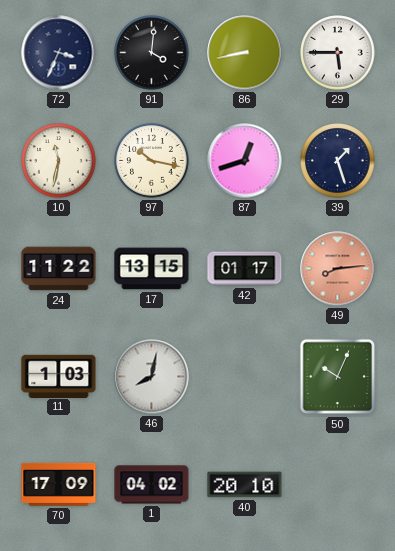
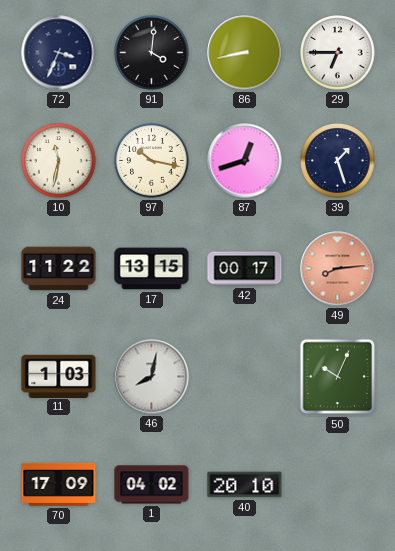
29: 5:45 -> 6:45 (338, 53)
42: 01:17 -> 00:17 (245, 269)
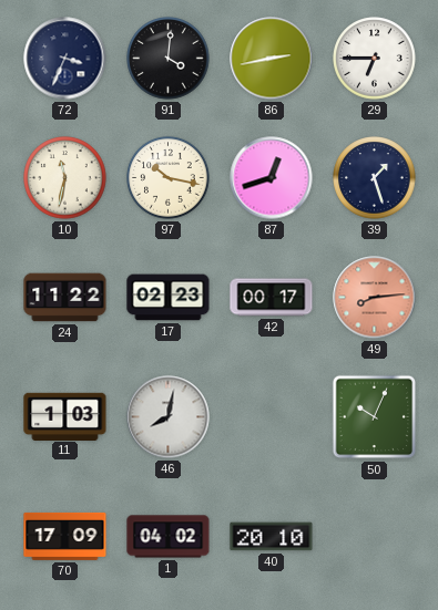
86: 8:43 -> 2:43 (272, 59)
17: 13:15 -> 02:23 (169, 298)
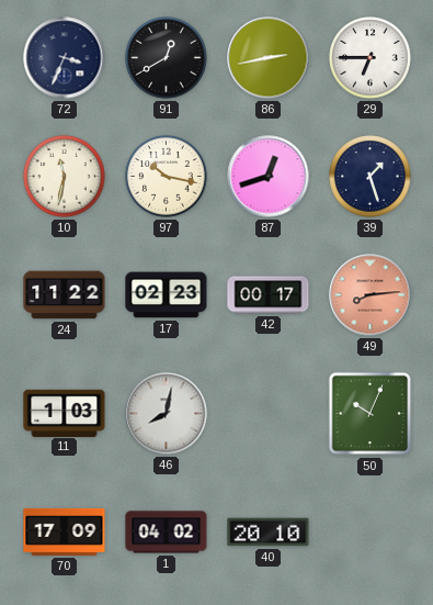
91: 4:01 -> 12:40 (167, 58)
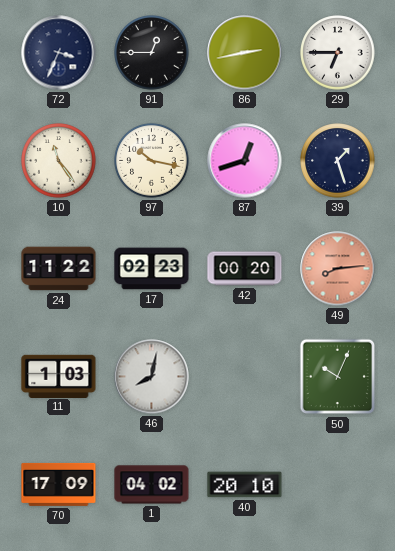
91: 12:40 -> 12:45 (152, 53)
10: 11:32 -> 11:24 (59, 161)
42: 00:17 -> 00:20 (245, 269)
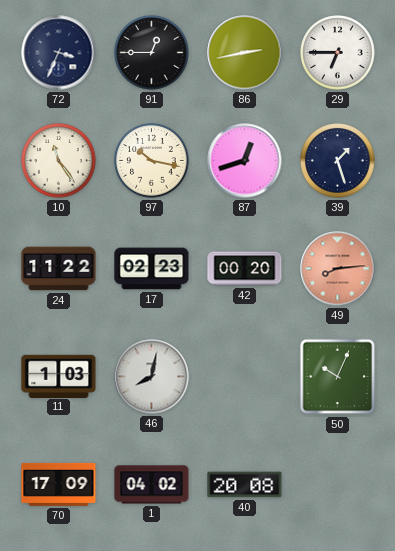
40: 20:10 -> 20:08 (245, 485)
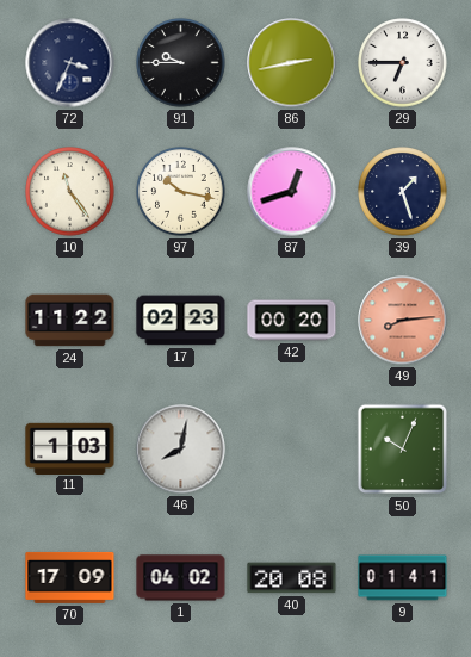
91: 12:45 -> 9:45 (181, 63)
9: none -> 01:41 (403, 578)
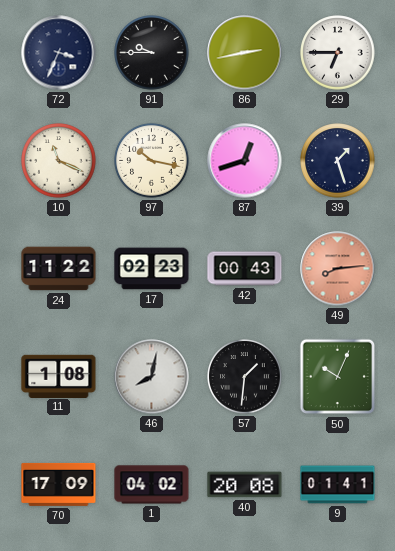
10: 11:24 -> 11:19 (59, 161)
42: 00:20 -> 00:43 (245, 269)
11: 1:03 -> 1:08 (59, 376)
57: none -> 1:31 (245, 377)
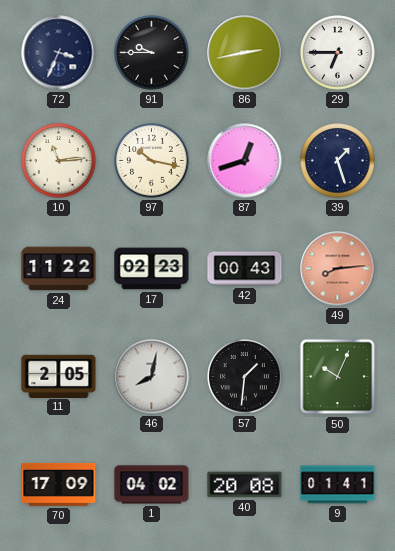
10: 11:19 -> 11:14 (59, 161)
11: 1:08 -> 2:05 (59, 376)
